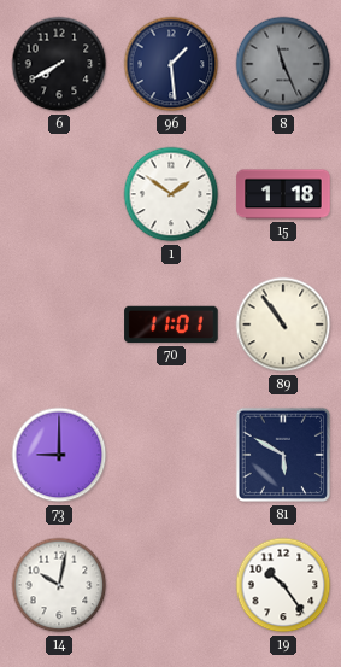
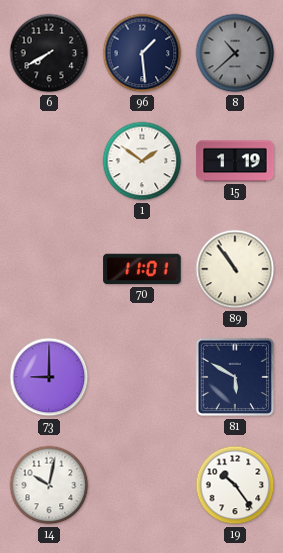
8: 11:26 -> 10:38 (235, 53)
15: 1:18 -> 1:19 (235, 161)
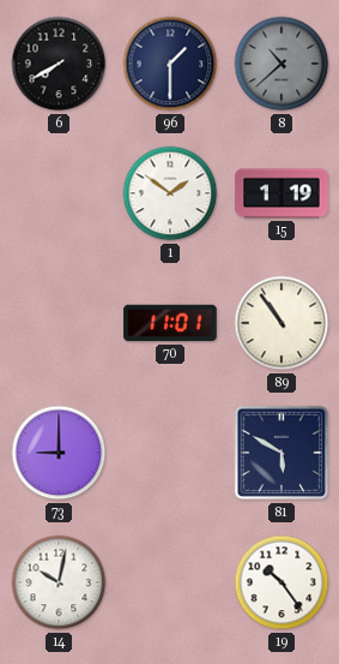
96: 1:29 -> 1:30 (170, 64)
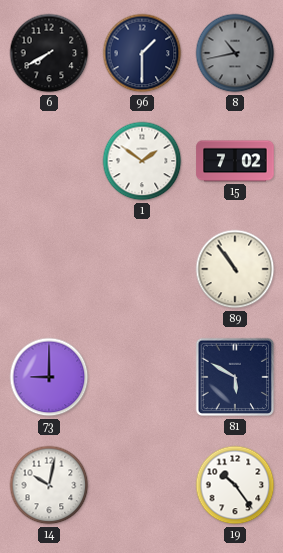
8: 10:38 -> 10:43 (235, 53)
15: 1:19 -> 7:02 (235, 161)
70: 11:01 -> none (170, 323)
